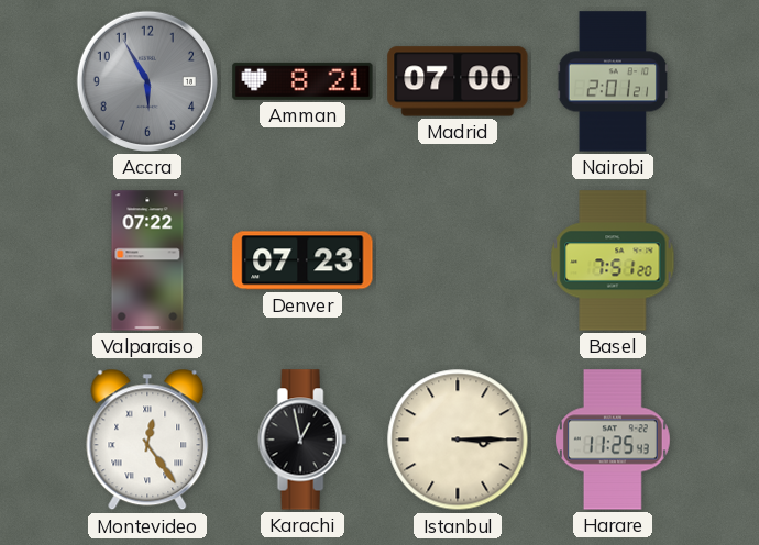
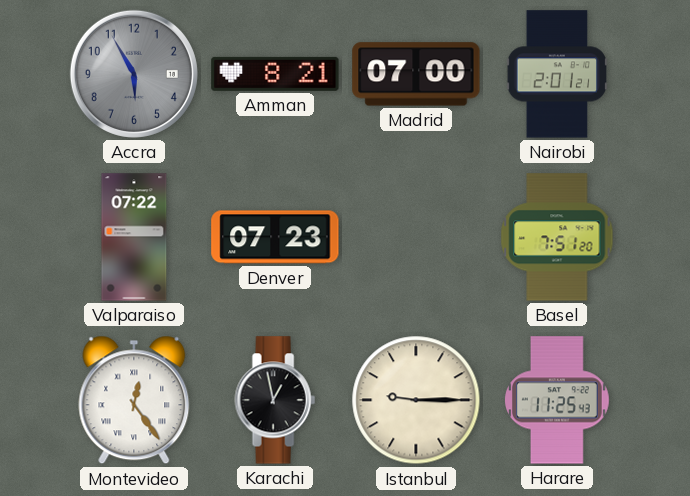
Istanbul: 3:15 -> 9:15 (416, 400)
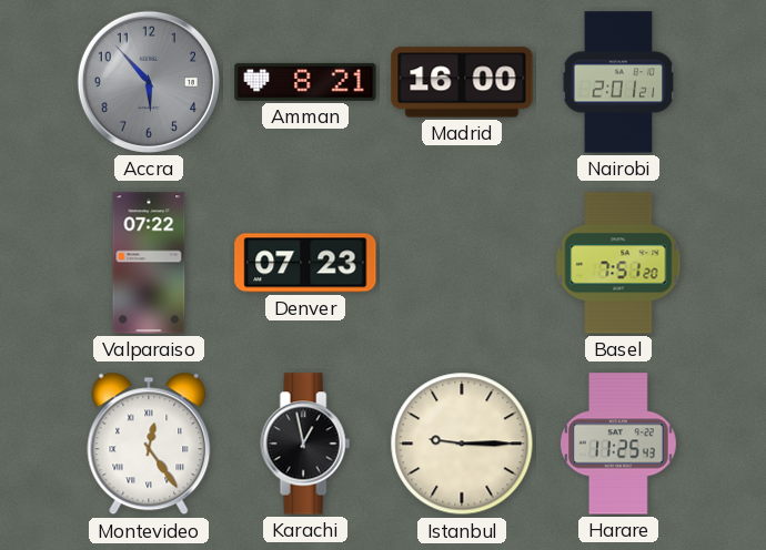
Accra: 5:55 -> 5:53 (149, 82)
Madrid: 07:00 -> 16:00 (462, 82)
